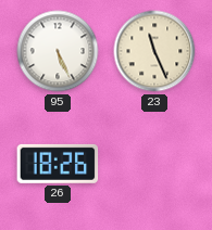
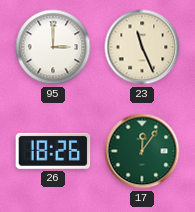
95: 5:26 -> 3:00 (53, 47)
17: none -> 12:06 (142, 151)
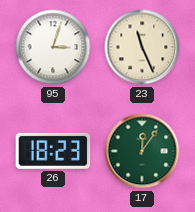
95: 3:00 -> 3:03 (53, 47)
26: 18:26 -> 18:23 (53, 151)
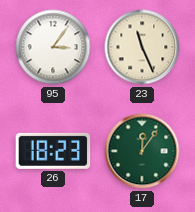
95: 3:03 -> 3:06 (53, 47)
